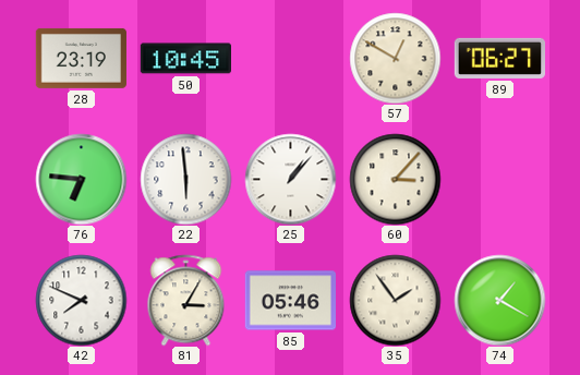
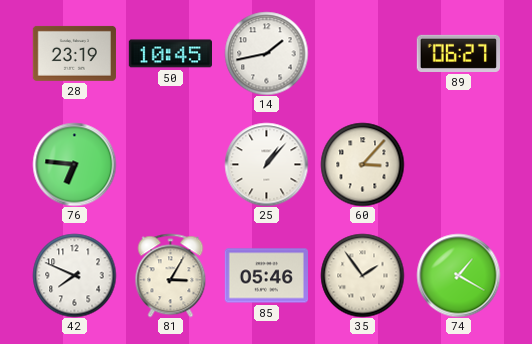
14: none -> 1:43 (266, 53)
57: 12:50 -> none (395, 58)
22: 5:59 -> none (185, 179)
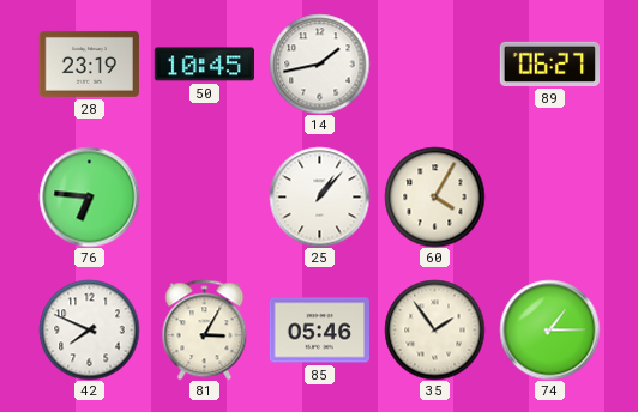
60: 3:07 -> 4:05 (434, 196)
74: 1:20 -> 1:15 (549, 329)
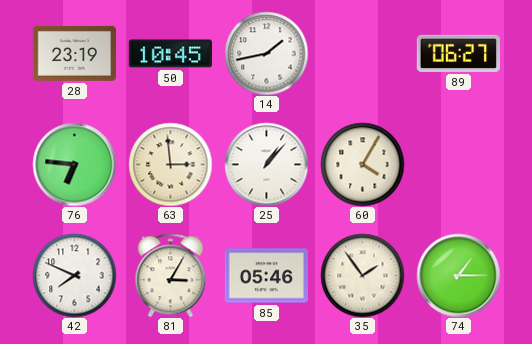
63: none -> 2:59 (170, 164)
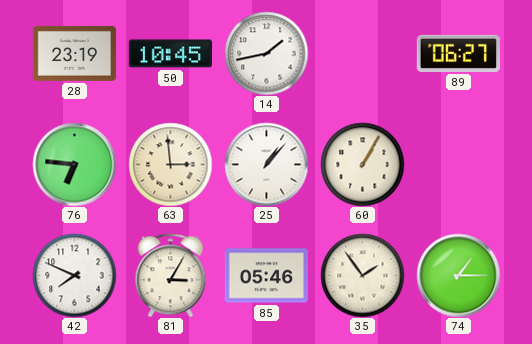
60: 4:05 -> 1:05 (362, 164)
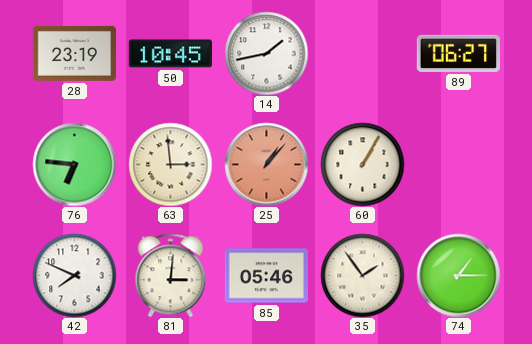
25 dial: white -> salmon (266, 164)
81: 3:05 -> 3:01 (171, 275)
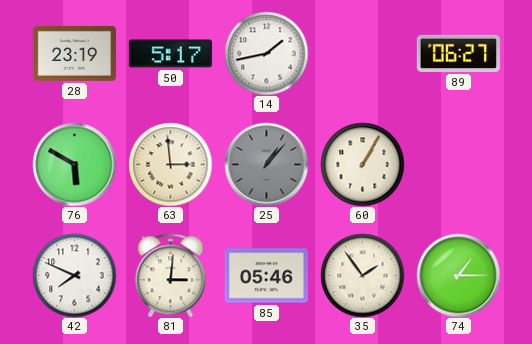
50: 10:45 -> 5:17 (170, 54)
76: 6:46 -> 5:50 (74, 164)
25 dial: salmon -> grey (266, 164)
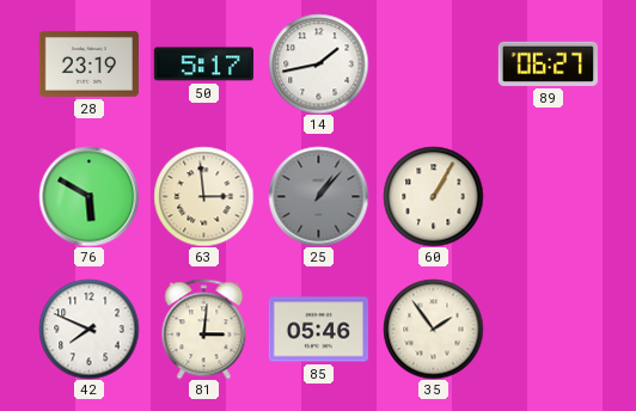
74: 1:15 -> none (458, 275)
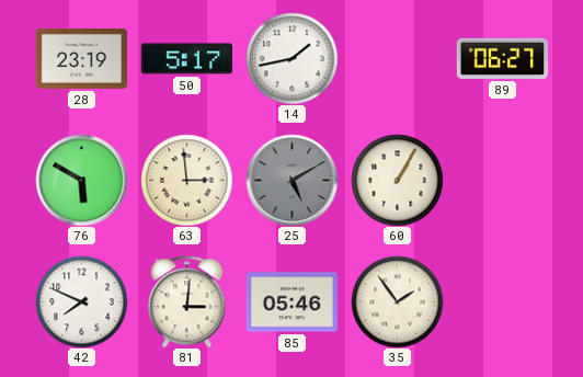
25: 1:07 -> 5:10 (291, 180)
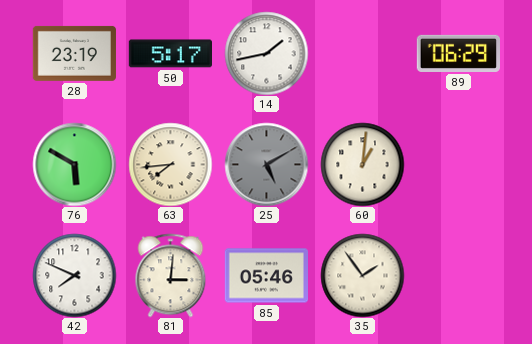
89: 06:27 -> 06:29 (458, 53)
63: 2:59 -> 7:44 (170, 164)
60: 1:05 -> 1:01 (362, 164)
